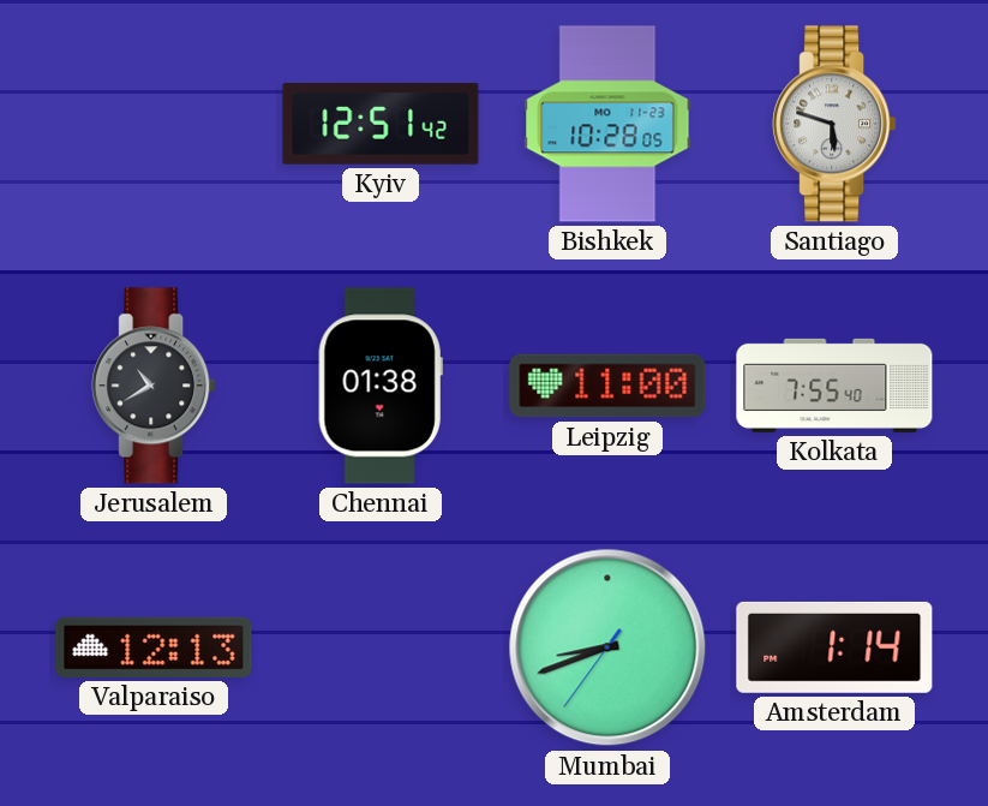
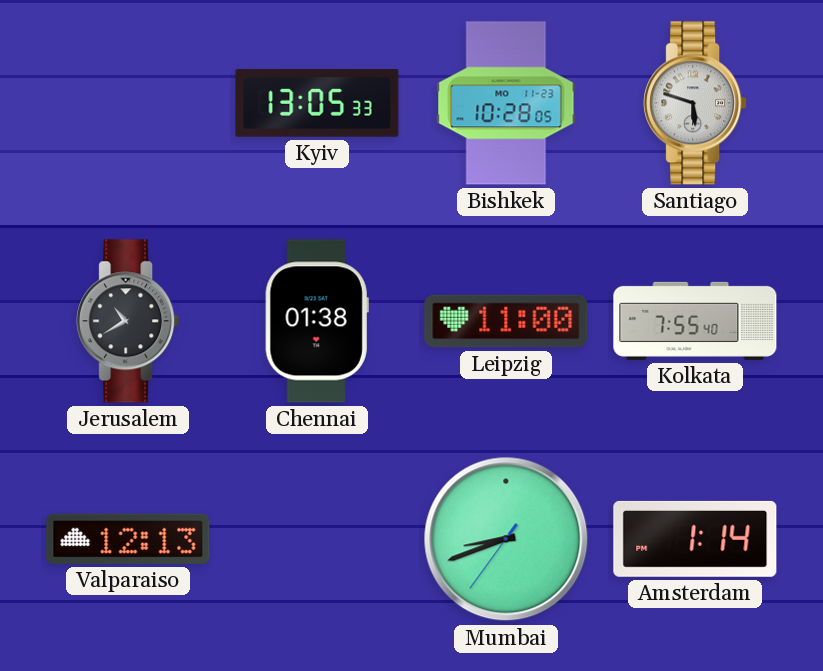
Kyiv: 12:51 -> 13:05 (317, 103)
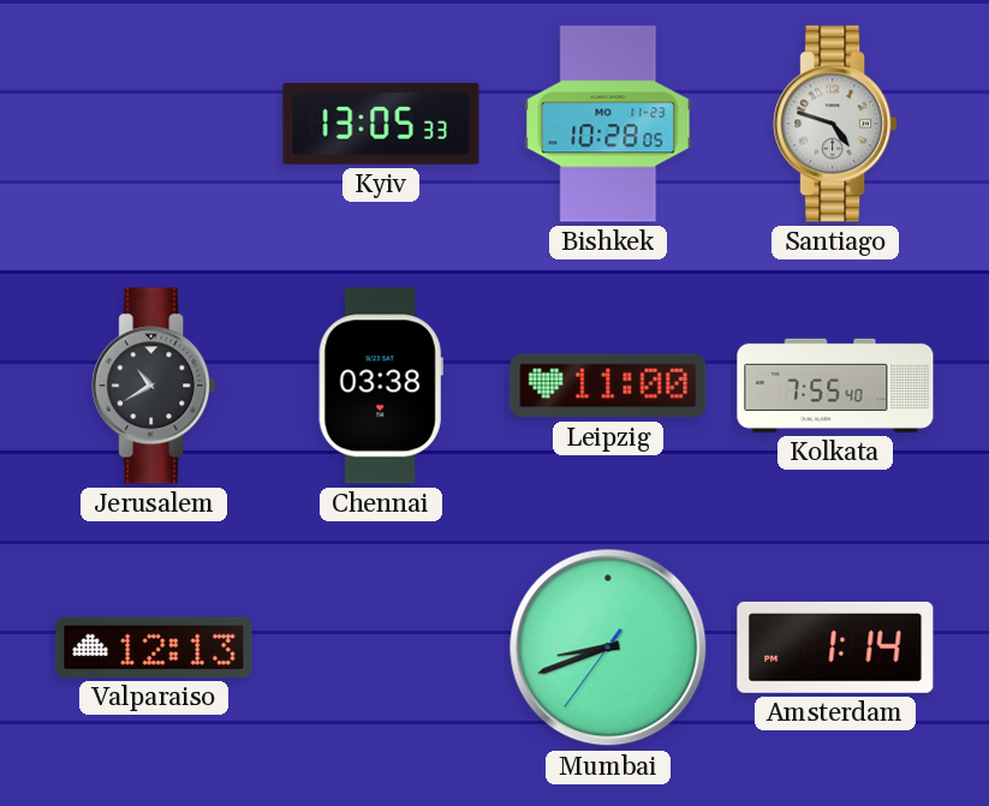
Santiago: 5:48 -> 4:48 (835, 124)
Chennai: 01:38 -> 03:38 (381, 386)
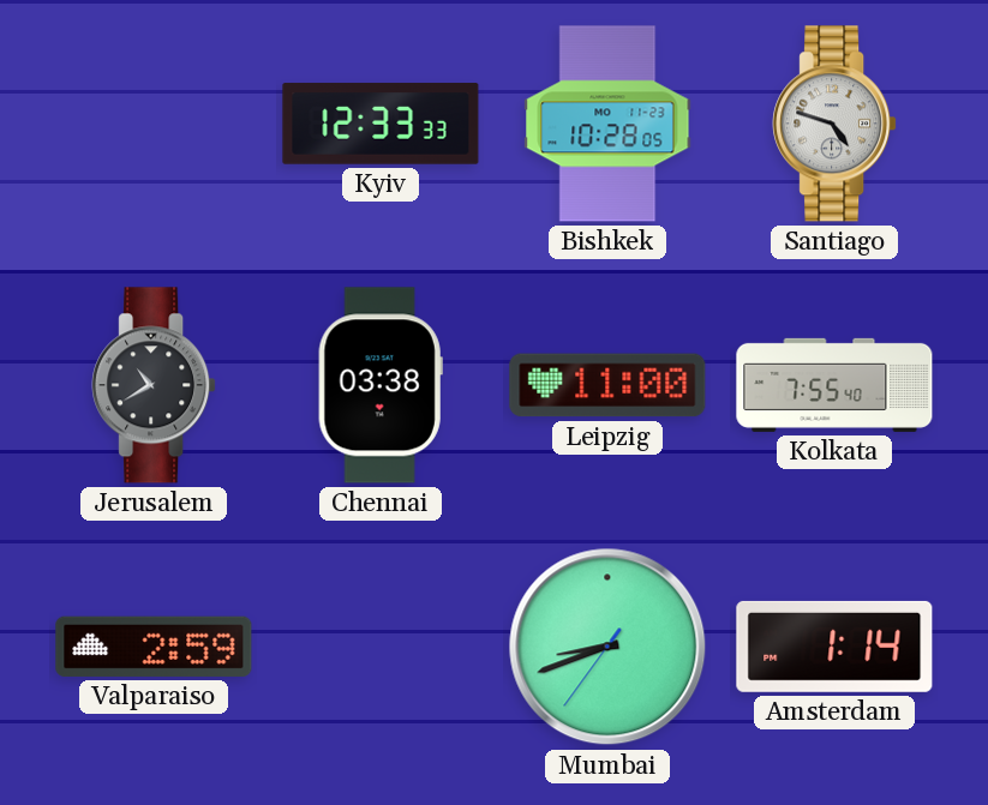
Kyiv: 13:05 -> 12:33 (381, 124)
Valparaiso: 12:13 -> 2:59 (154, 647)
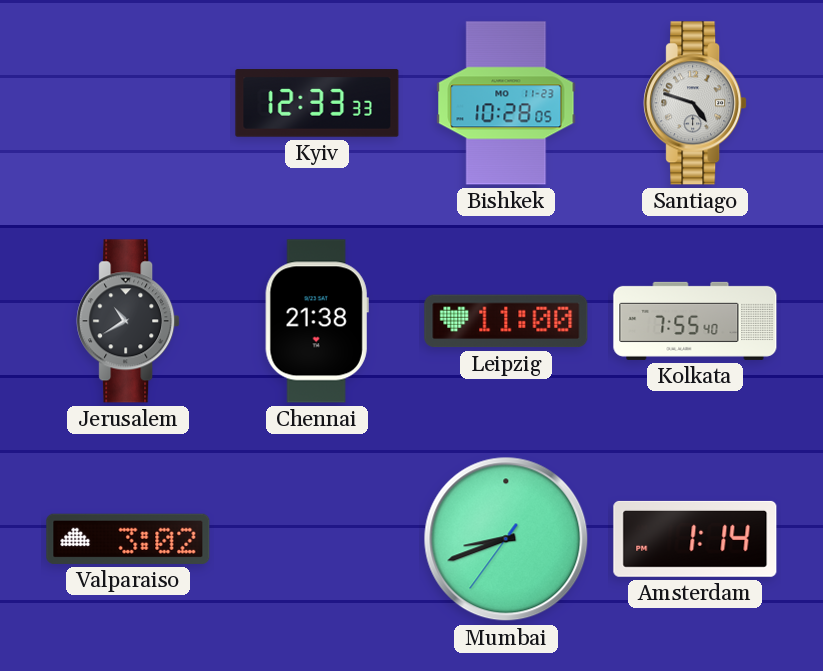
Chennai: 03:38 -> 21:38 (317, 321)
Valparaiso: 2:59 -> 3:02 (128, 539)
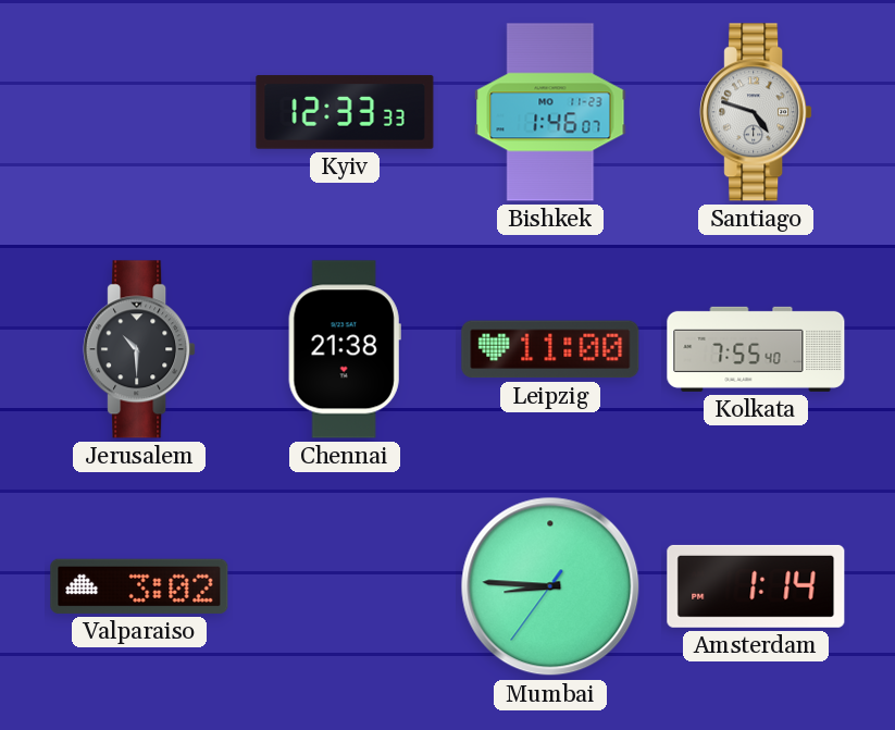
Bishkek: 10:28 -> 1:46 (550, 112)
Jerusalem: 10:40 -> 10:30 (139, 349)
Mumbai: 8:41 -> 8:45 (550, 586)
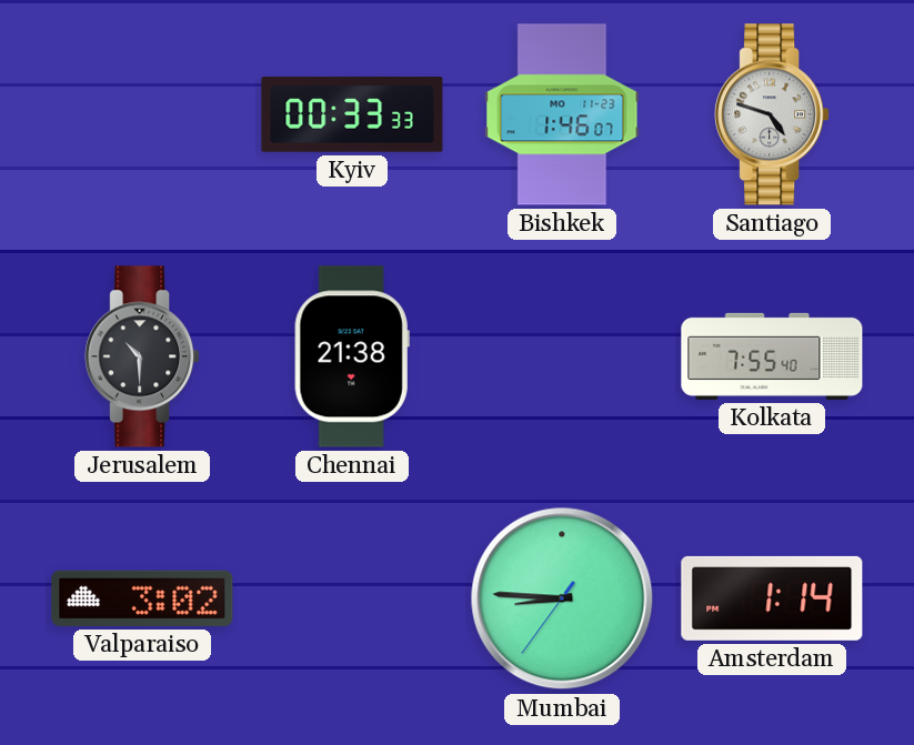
Kyiv: 12:33 -> 00:33 (352, 114)
Leipzig: 11:00 -> none (550, 349)
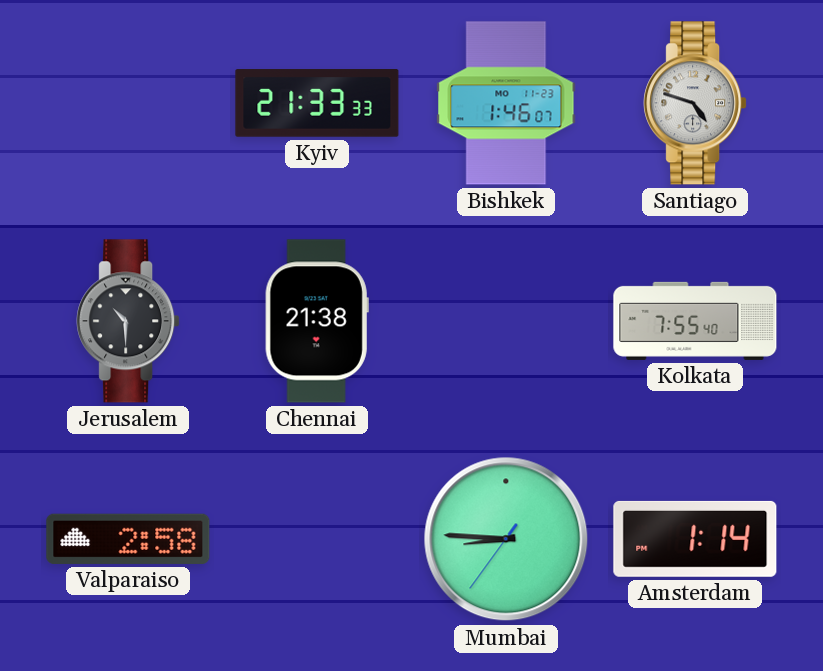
Kyiv: 00:33 -> 21:33 (317, 103)
Valparaiso: 3:02 -> 2:58 (128, 539)
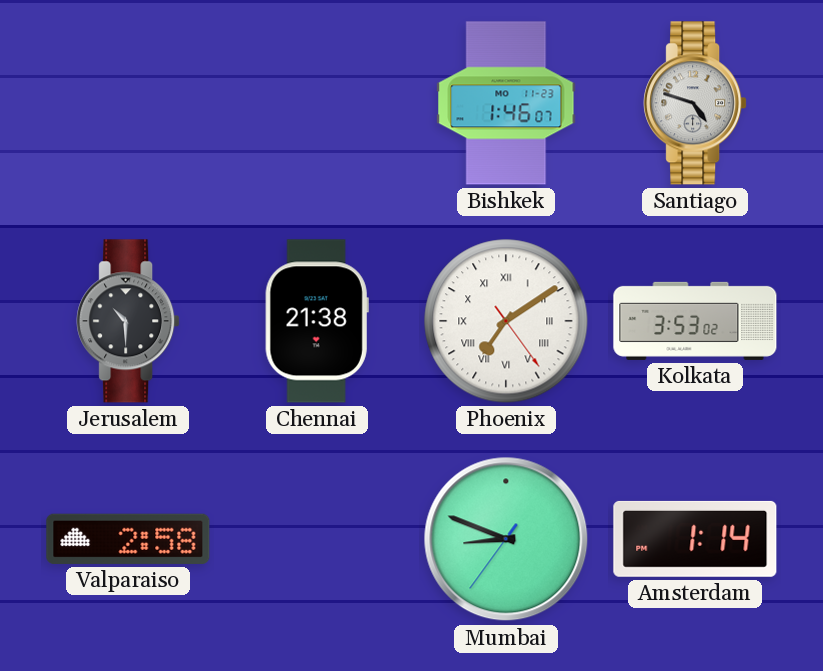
Kyiv: 21:33 -> none (317, 103)
Phoenix: none -> 7:09 (506, 321)
Kolkata: 7:55 -> 3:53 (695, 321)
Mumbai: 8:45 -> 8:48 (506, 539)
